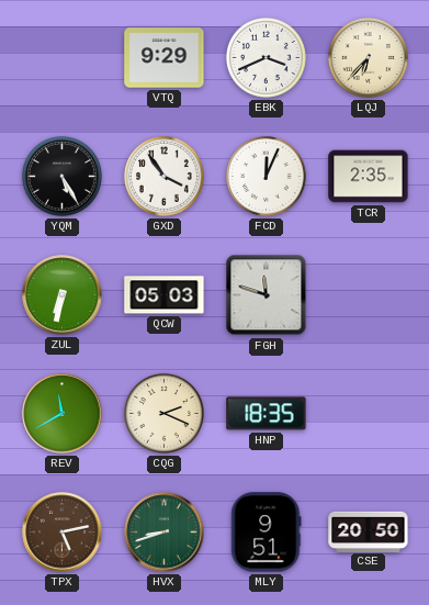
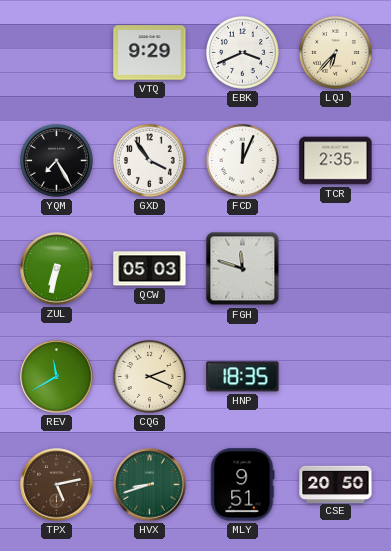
YQM: 5:25 -> 7:25 (56, 160)
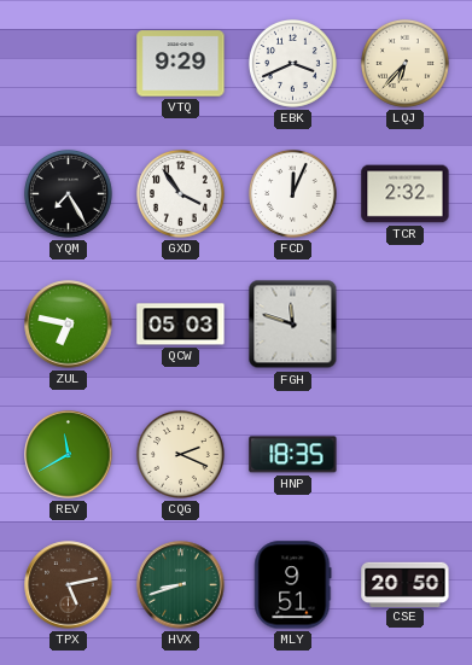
TCR: 2:35 -> 2:32 (406, 194)
ZUL: 6:32 -> 6:47 (69, 325)
